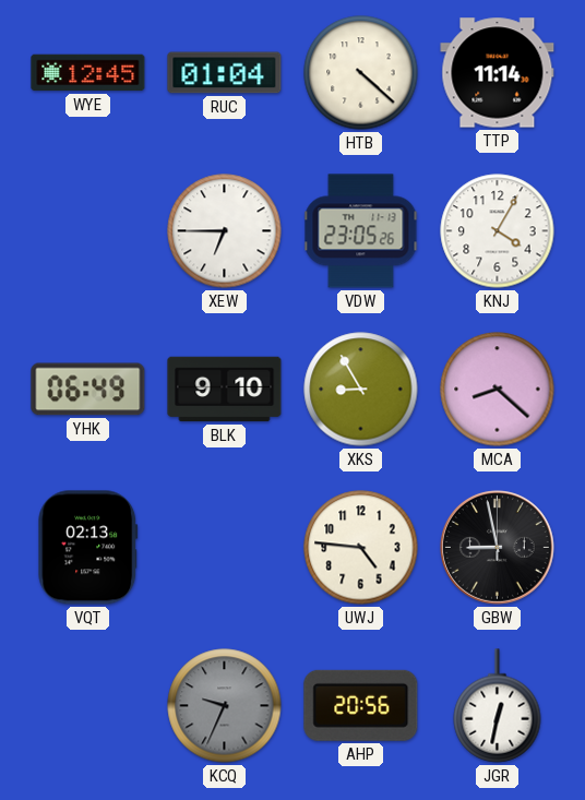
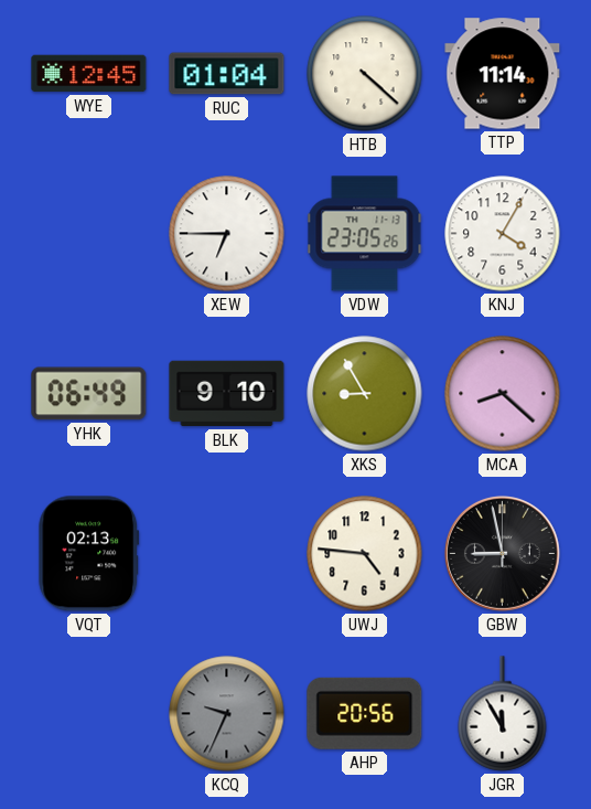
JGR: 12:32 -> 11:55 (503, 714)
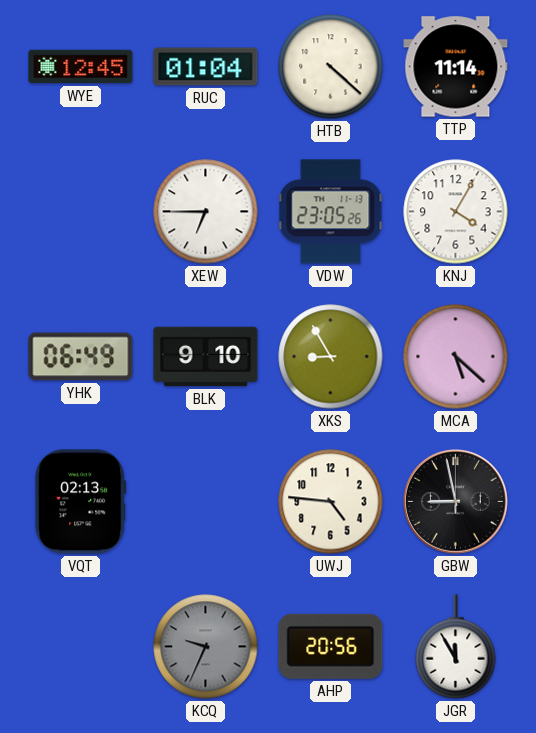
MCA: 8:22 -> 5:22 (456, 357)
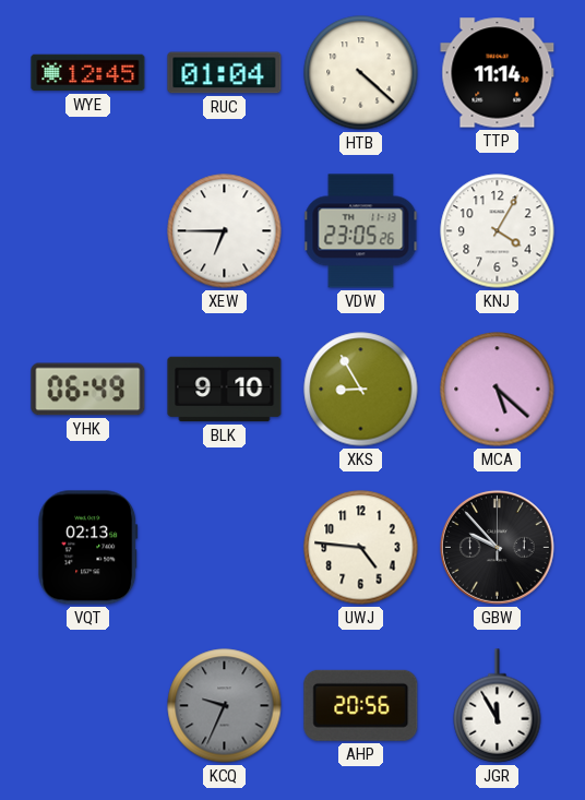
GBW: 8:58 -> 9:53 (497, 547)
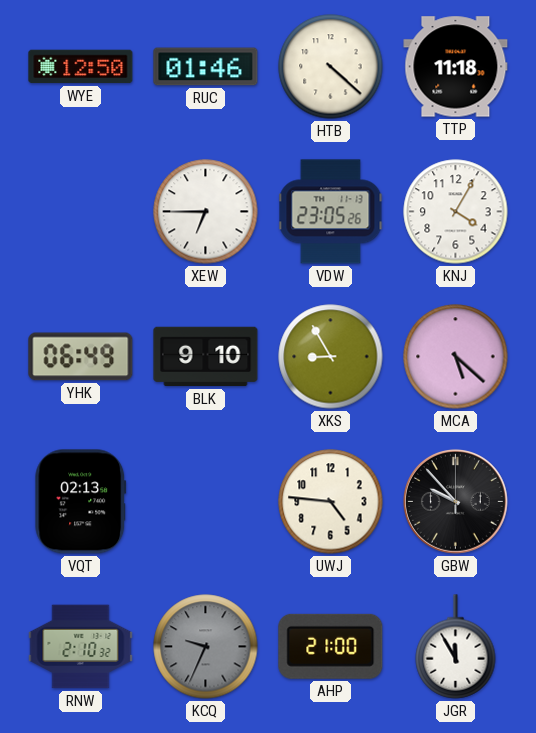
WYE: 12:45 -> 12:50 (81, 67)
RUC: 01:04 -> 01:46 (206, 67)
TTP: 11:14 -> 11:18 (456, 67)
RNW: none -> 2:10 (81, 647)
AHP: 20:56 -> 21:00 (331, 646)
